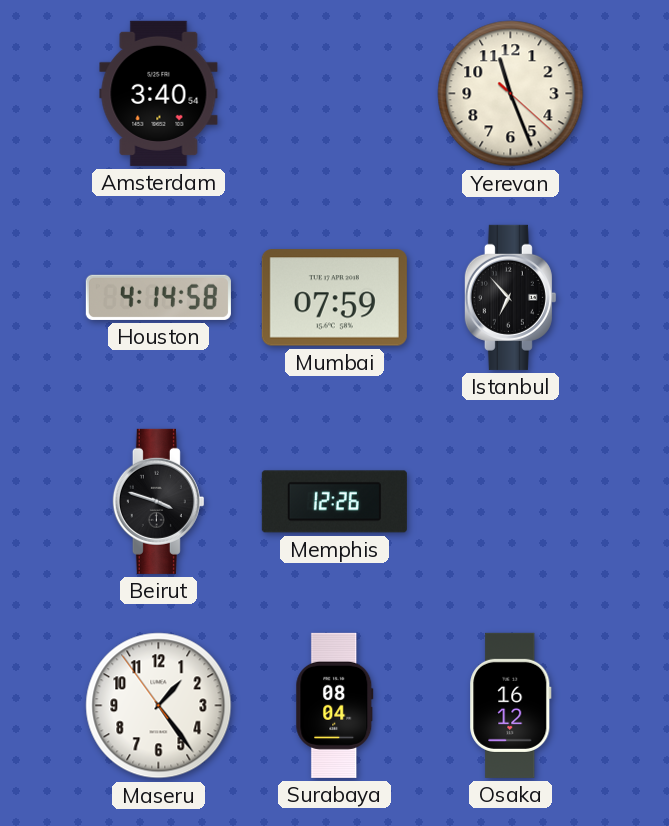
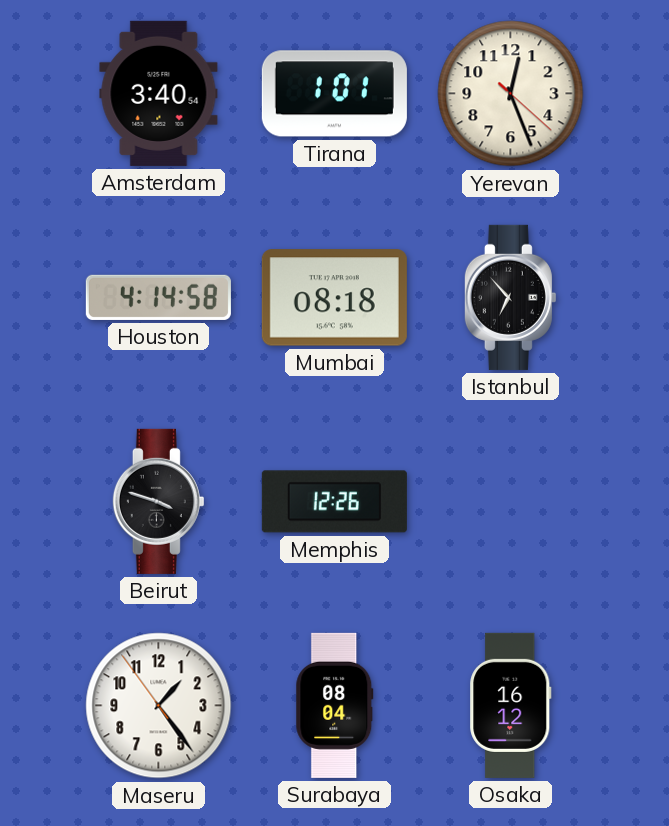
Tirana: none -> 1:01 (334, 94)
Yerevan: 11:26 -> 12:26 (511, 94)
Mumbai: 07:59 -> 08:18 (334, 298)
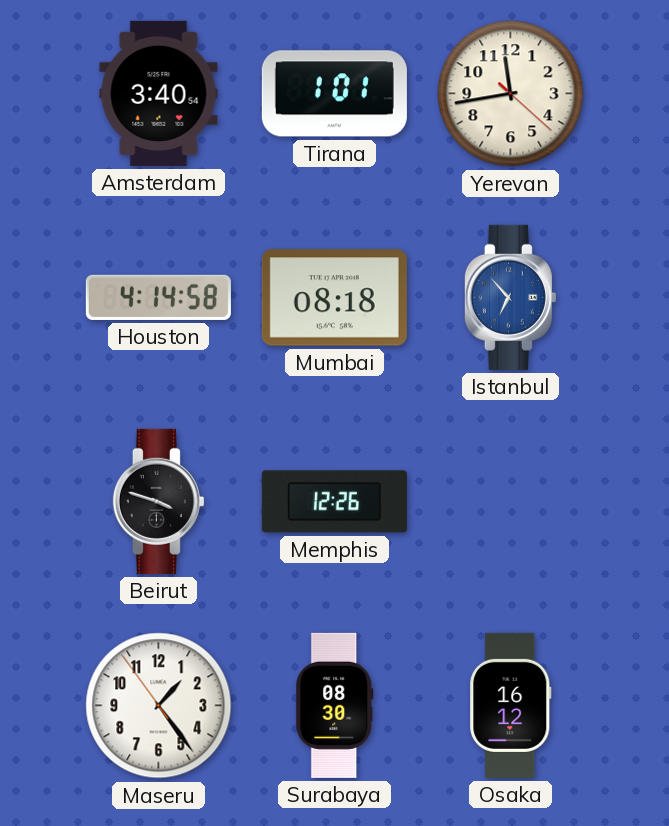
Yerevan: 12:26 -> 11:43 (511, 94)
Istanbul dial: black -> blue (510, 297)
Surabaya: 08:04 -> 08:30 (335, 705)
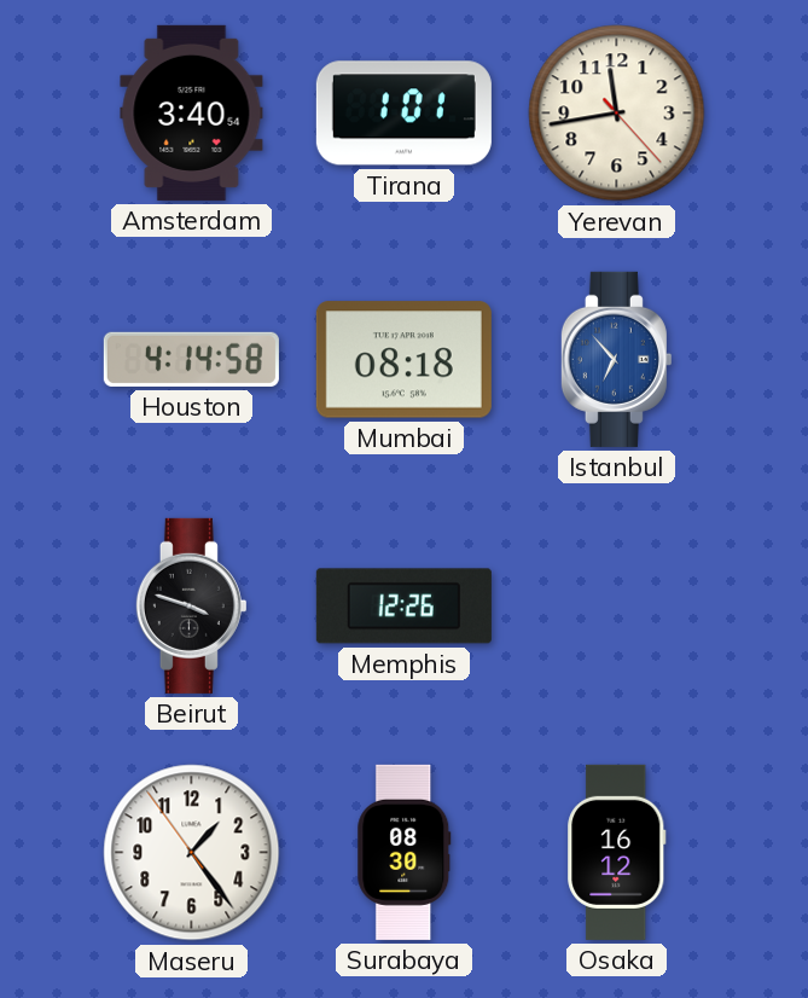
Yerevan: 11:43:22 -> 11:43:23 (617, 114)
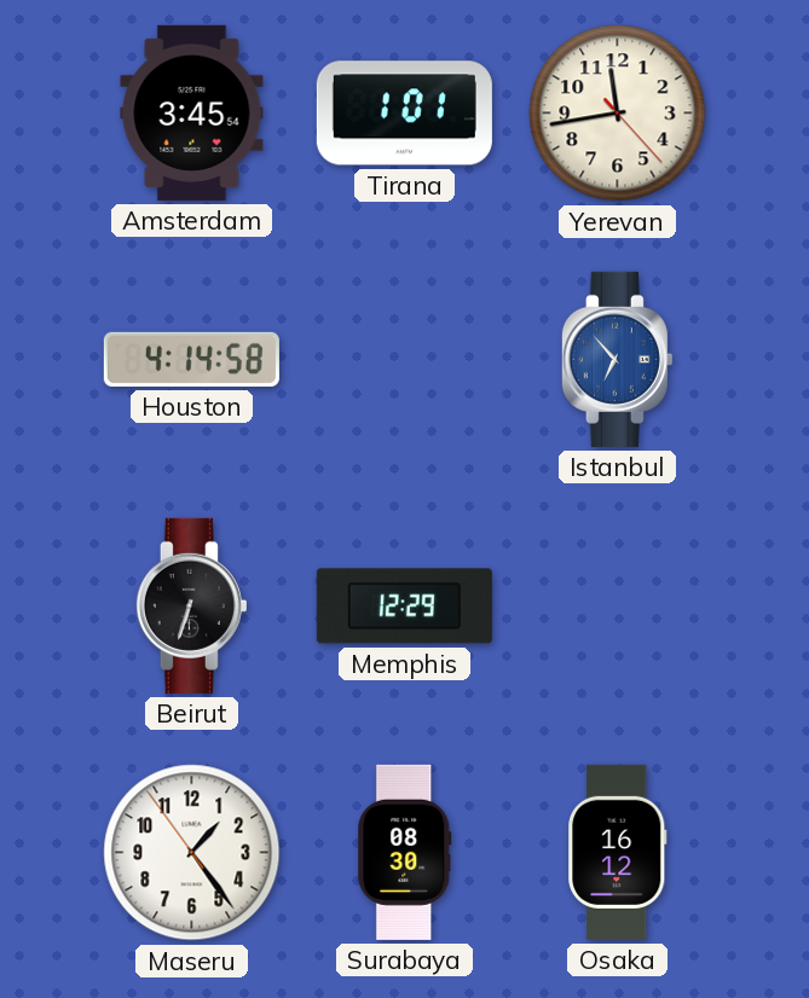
Amsterdam: 3:40 -> 3:45 (192, 112)
Mumbai: 08:18 -> none (403, 360)
Beirut: 3:48 -> 6:33 (191, 605)
Memphis: 12:26 -> 12:29 (404, 607)
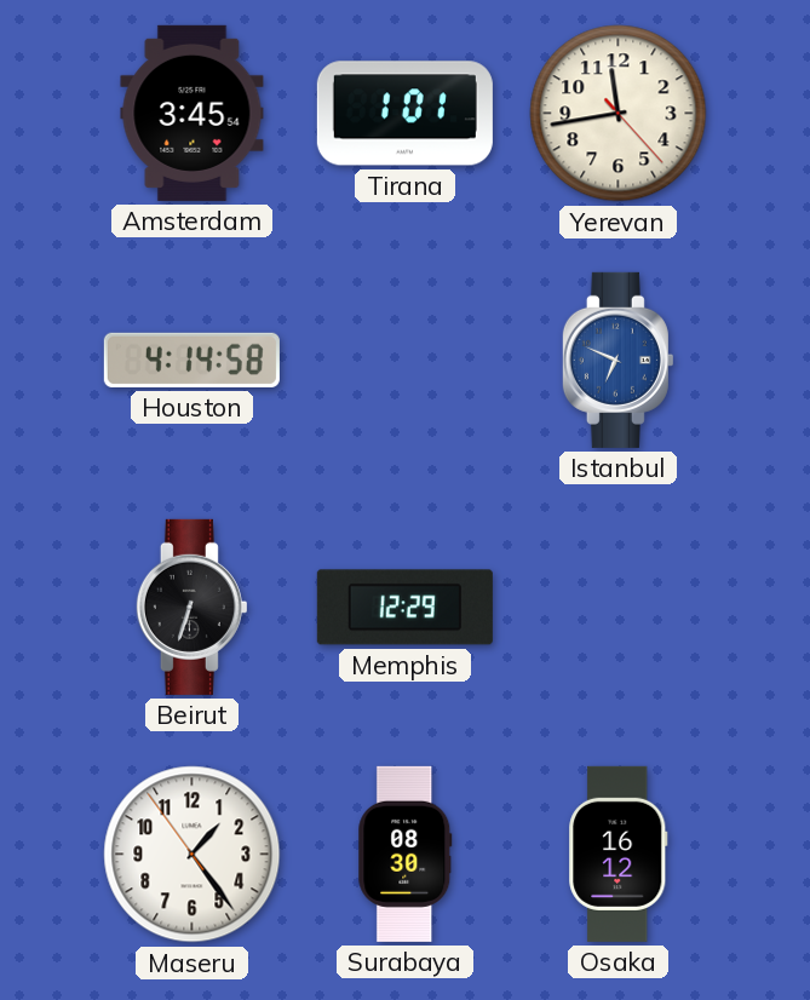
Istanbul: 6:53 -> 6:49 (617, 360)
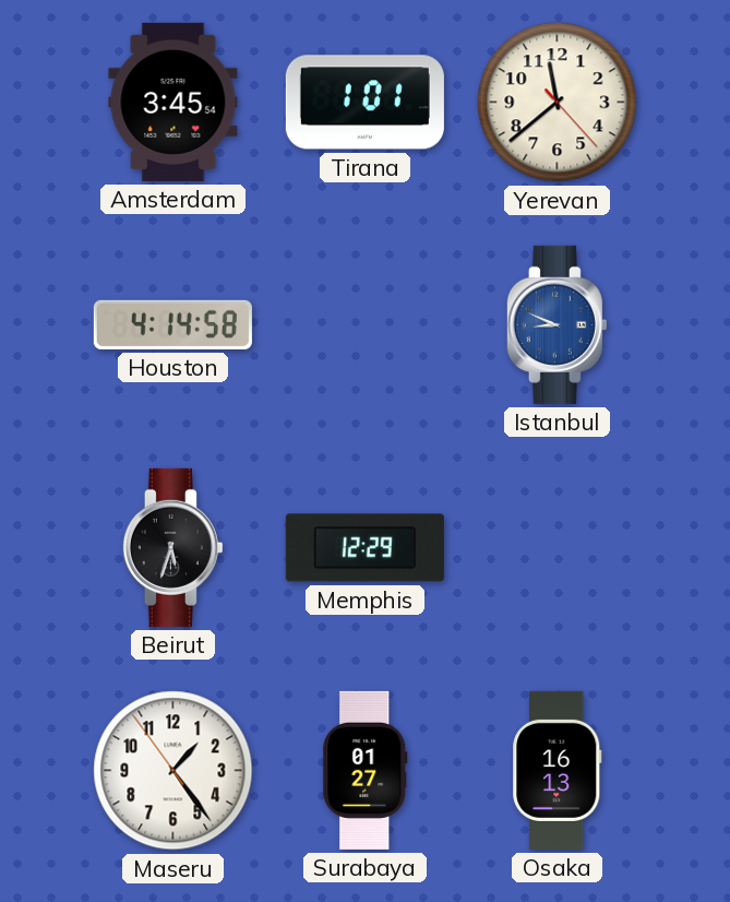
Yerevan: 11:43 -> 11:38 (558, 103)
Istanbul: 6:49 -> 8:49 (557, 324)
Beirut: 6:33 -> 5:33 (172, 547)
Surabaya: 08:30 -> 01:27 (366, 770)
Osaka: 16:12 -> 16:13 (558, 770)
